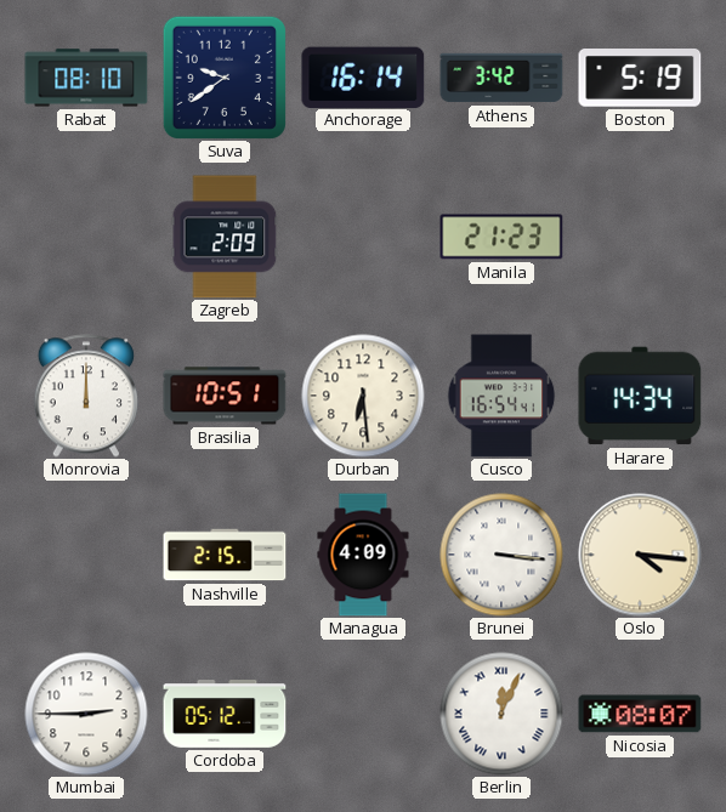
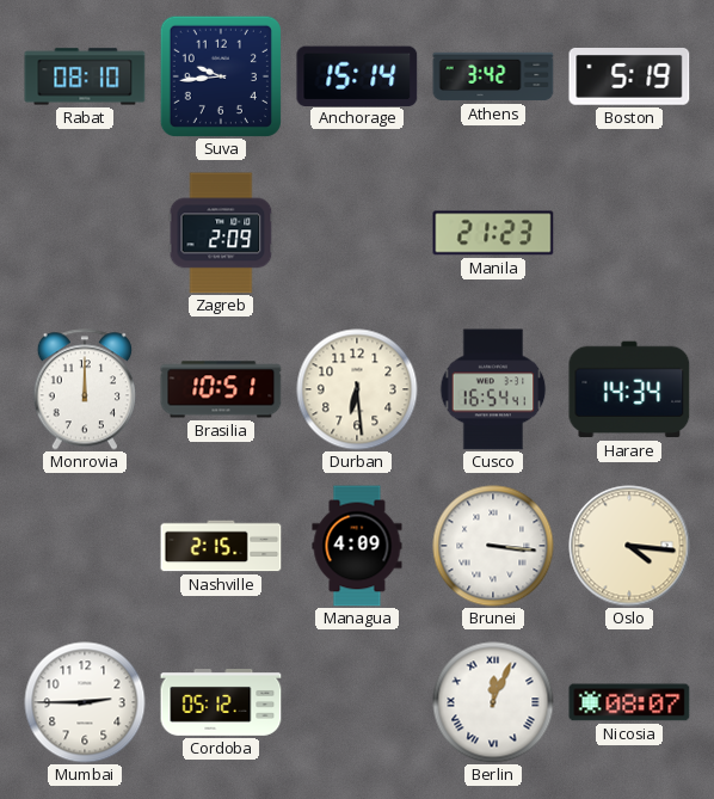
Suva: 9:39 -> 9:44 (221, 76)
Anchorage: 16:14 -> 15:14 (357, 75)
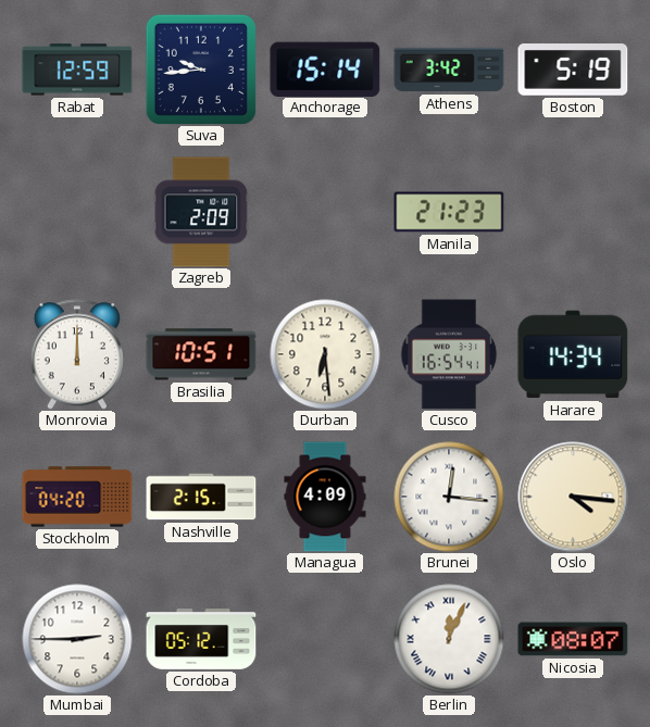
Rabat: 08:10 -> 12:59 (77, 70)
Stockholm: none -> 04:20 (77, 497)
Brunei: 3:16 -> 12:16 (449, 497)
